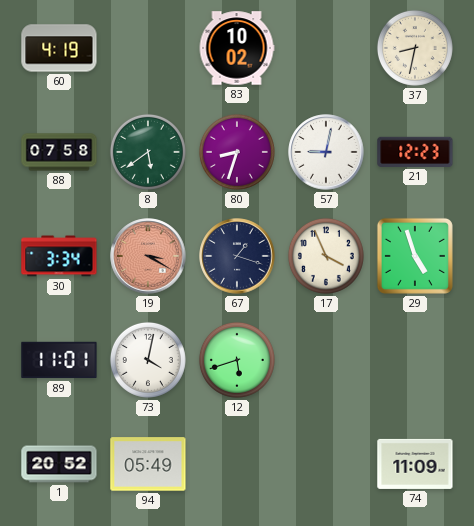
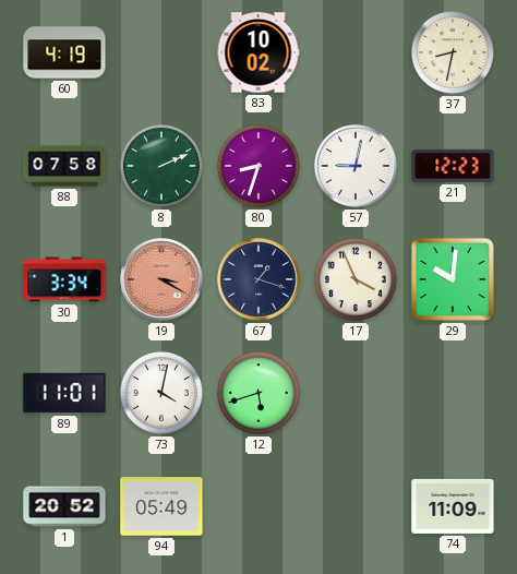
8: 5:39 -> 2:11 (161, 166)
29: 4:57 -> 10:01 (453, 279)
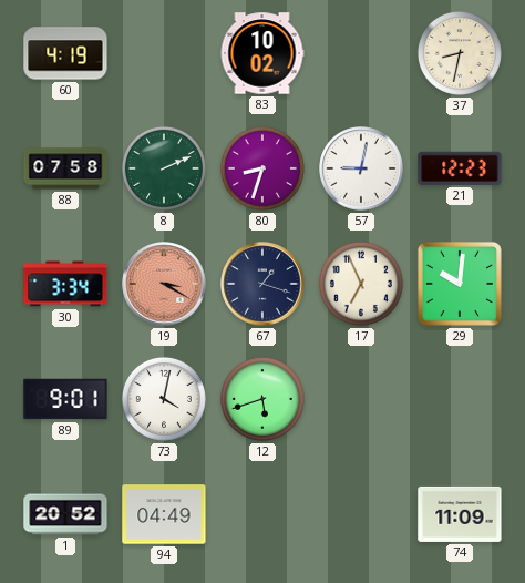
17: 3:56 -> 6:56 (361, 284)
89: 11:01 -> 9:01 (65, 399)
94: 05:49 -> 04:49 (164, 514)
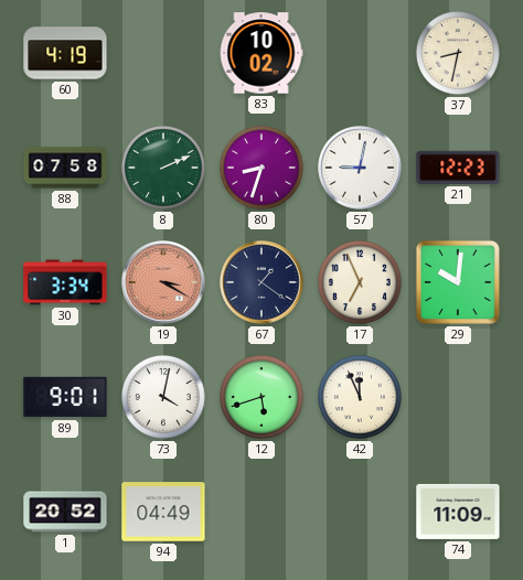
67: 1:18 -> 1:21 (261, 282)
42: none -> 11:56 (360, 397)
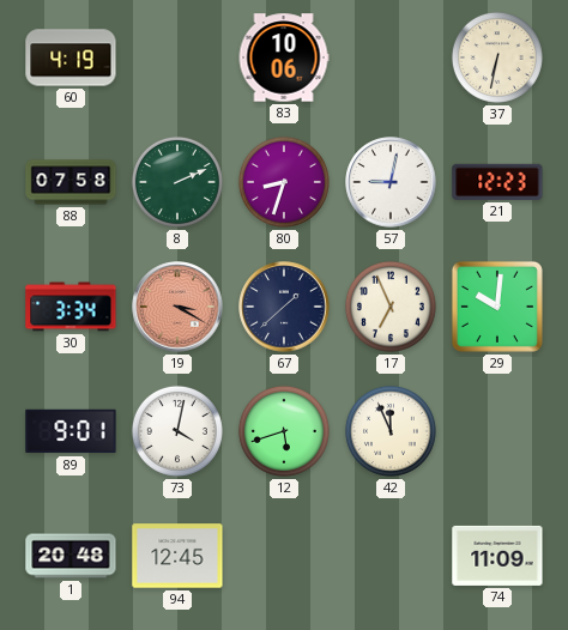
83: 10:02 -> 10:06 (284, 57)
37: 8:32 -> 6:32 (497, 57)
67: 1:21 -> 1:38 (284, 307)
1: 20:52 -> 20:48 (71, 556)
94: 04:49 -> 12:45 (177, 556)
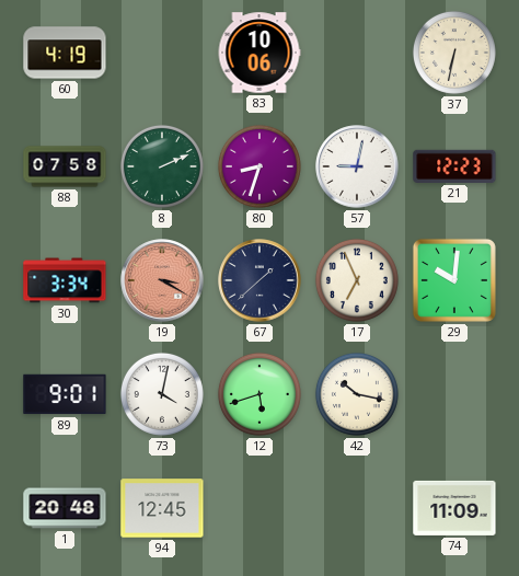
42: 11:56 -> 10:17 (357, 394)
